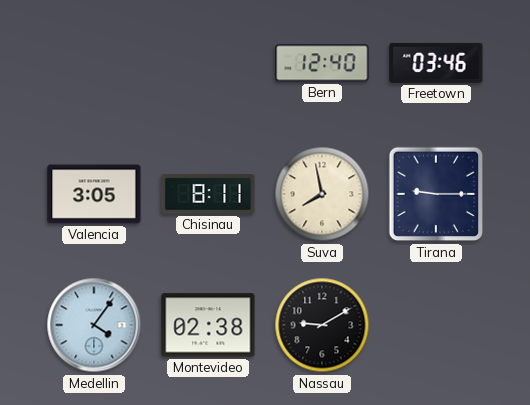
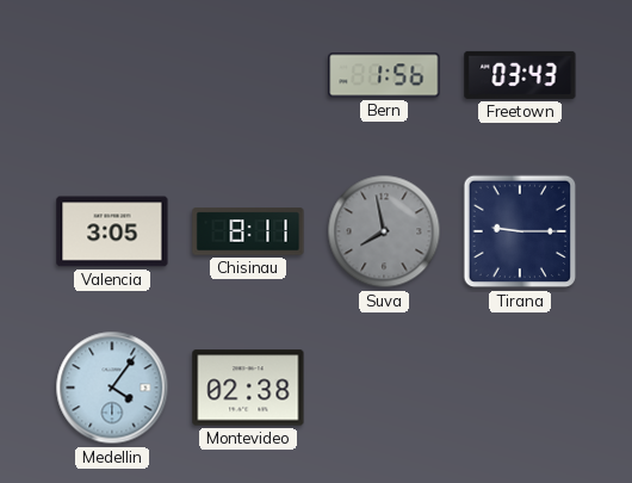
Bern: 12:40 -> 1:56 (384, 75)
Freetown: 03:46 -> 03:43 (520, 75)
Suva dial: cream -> grey (384, 231)
Nassau: 9:10 -> none (322, 325)
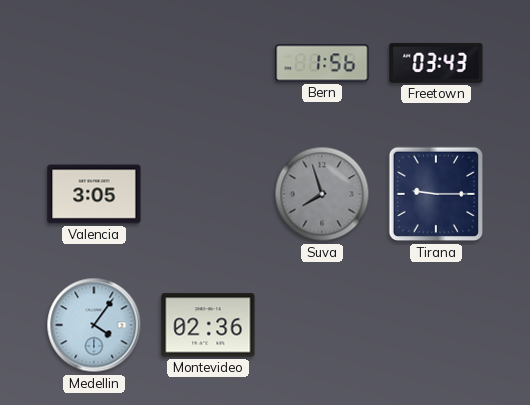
Chisinau: 8:11 -> none (248, 231)
Suva: 7:58 -> 7:57 (322, 194)
Montevideo: 02:38 -> 02:36 (208, 325)
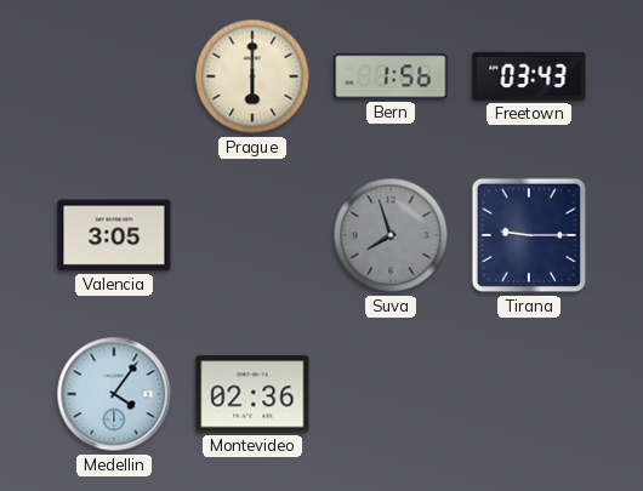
Prague: none -> 6:00 (252, 76)
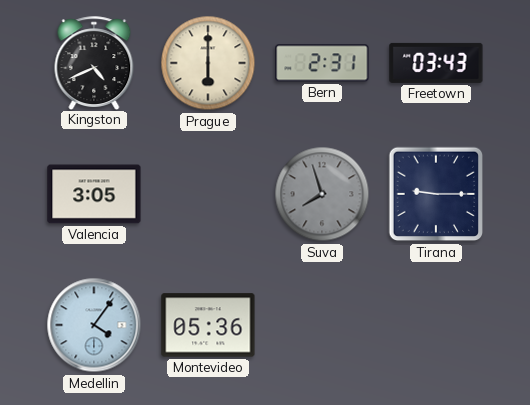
Kingston: none -> 4:41 (94, 63)
Bern: 1:56 -> 2:31 (322, 63)
Montevideo: 02:36 -> 05:36 (208, 325)
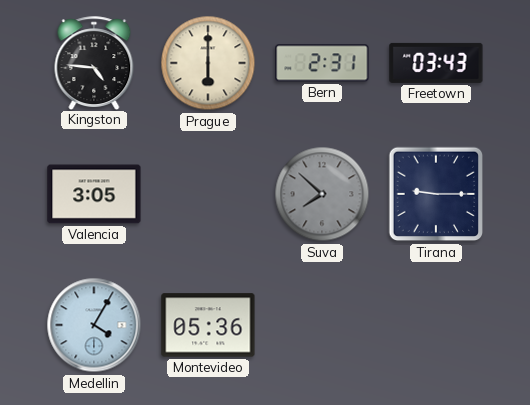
Kingston: 4:41 -> 4:46 (94, 63)
Suva: 7:57 -> 7:52 (322, 194)
Medellin: 4:06 -> 4:05 (94, 325)
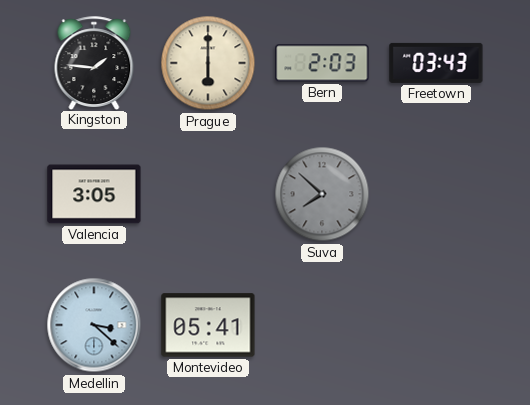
Kingston: 4:46 -> 1:46 (94, 63)
Bern: 2:31 -> 2:03 (322, 63)
Tirana: 9:15 -> none (436, 194)
Medellin: 4:05 -> 3:22 (94, 325)
Montevideo: 05:36 -> 05:41 (208, 325)
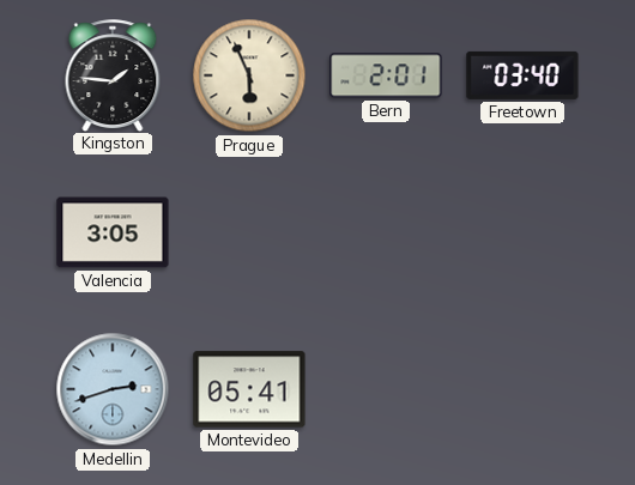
Prague: 6:00 -> 5:56 (249, 75)
Bern: 2:03 -> 2:01 (386, 75)
Freetown: 03:43 -> 03:40 (522, 75)
Suva: 7:52 -> none (322, 194)
Medellin: 3:22 -> 2:42 (113, 389)
